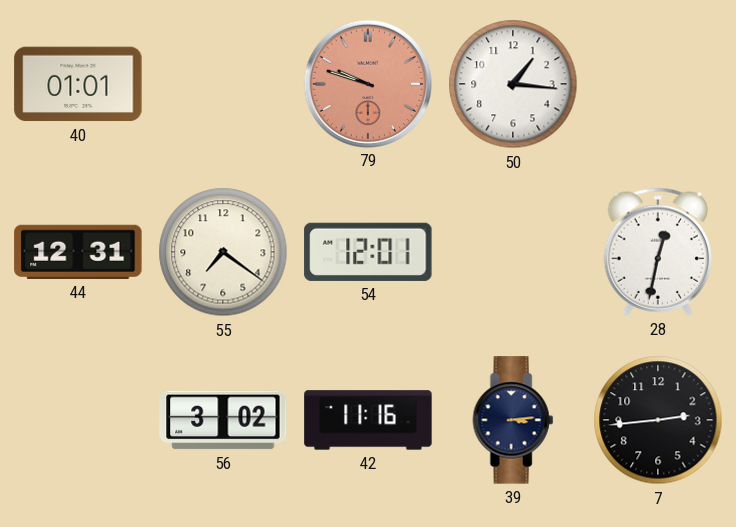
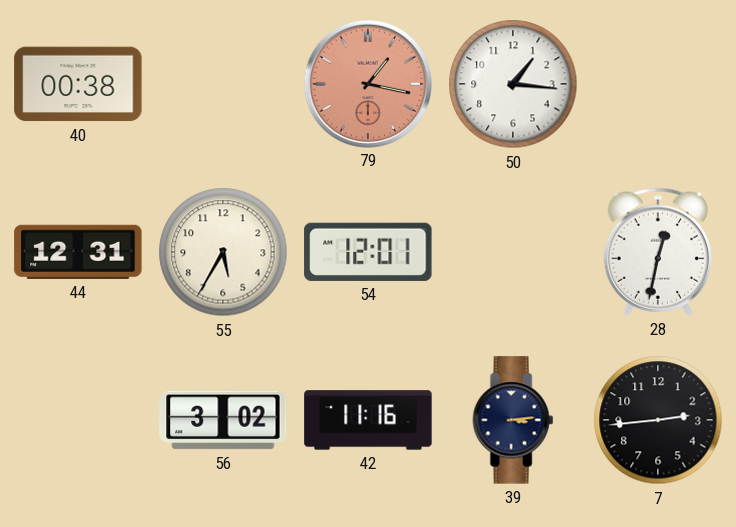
40: 01:01 -> 00:38 (78, 84)
79: 9:48 -> 1:17 (367, 83)
55: 7:21 -> 5:35 (223, 252)
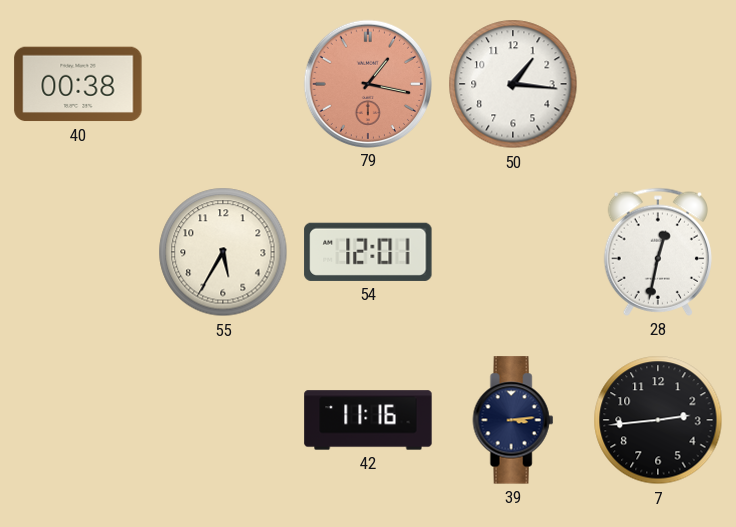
44: 12:31 -> none (78, 252)
56: 3:02 -> none (223, 420)
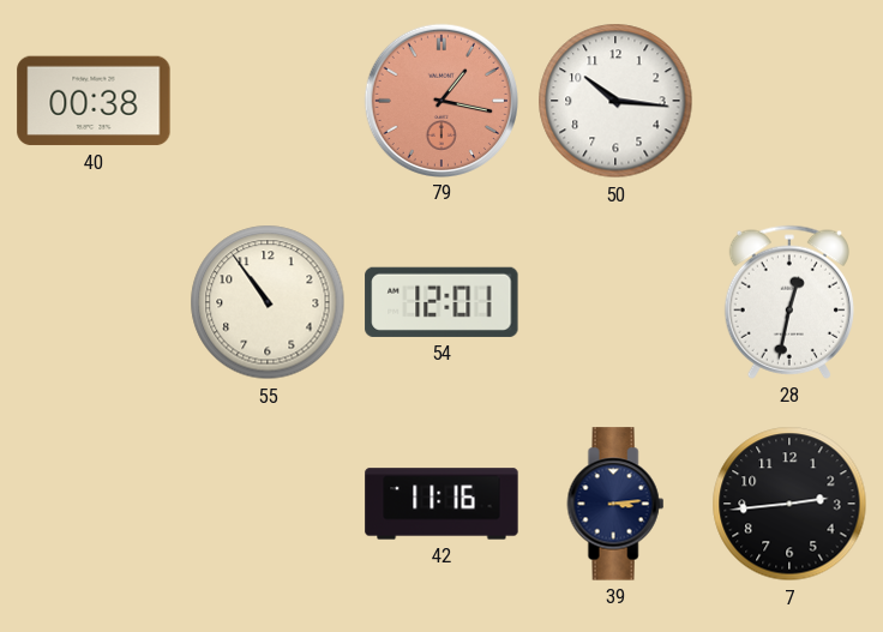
50: 1:16 -> 10:16 (615, 101)
55: 5:35 -> 10:54 (268, 302)
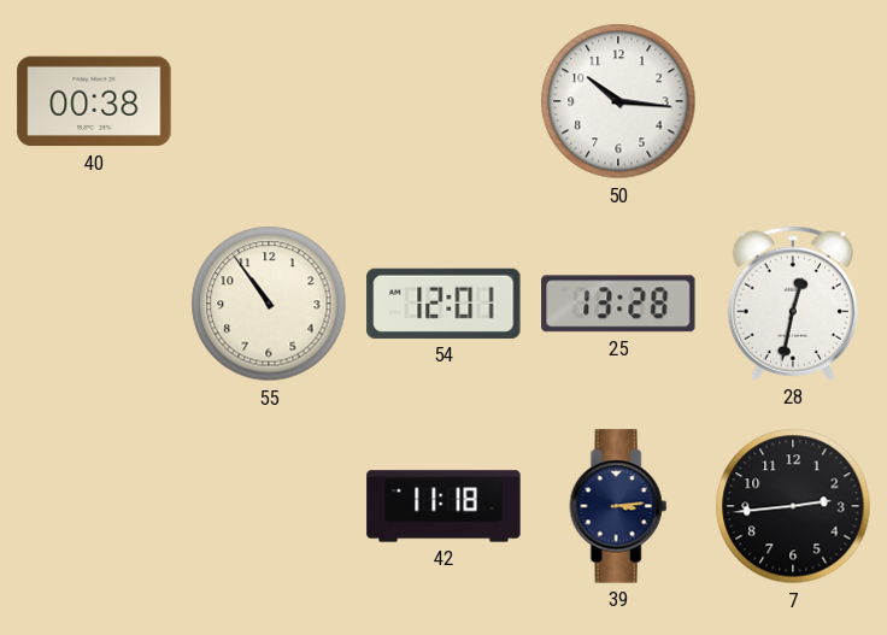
79: 1:17 -> none (440, 100)
25: none -> 13:28 (618, 304)
42: 11:16 -> 11:18 (444, 506)
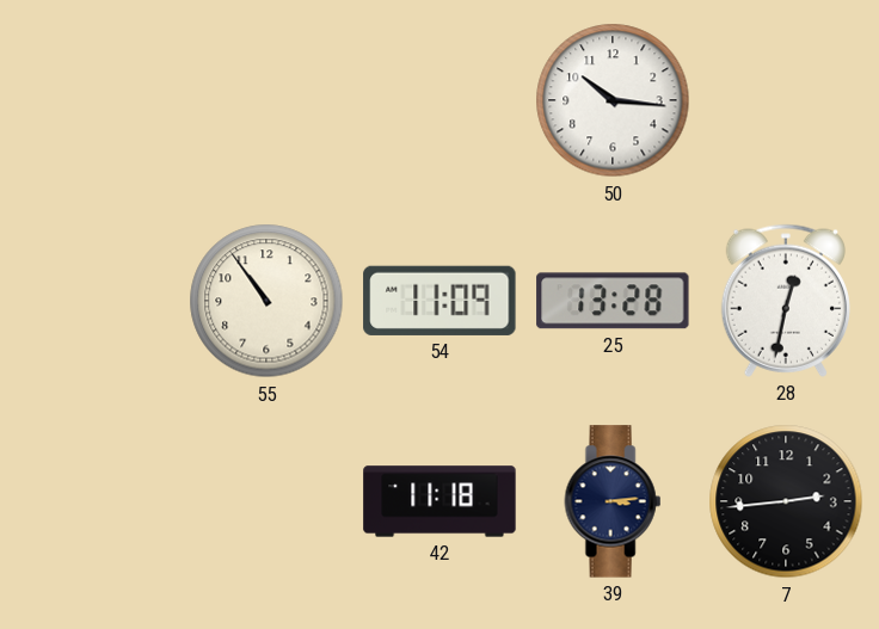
40: 00:38 -> none (94, 101)
54: 12:01 -> 11:09 (439, 301)
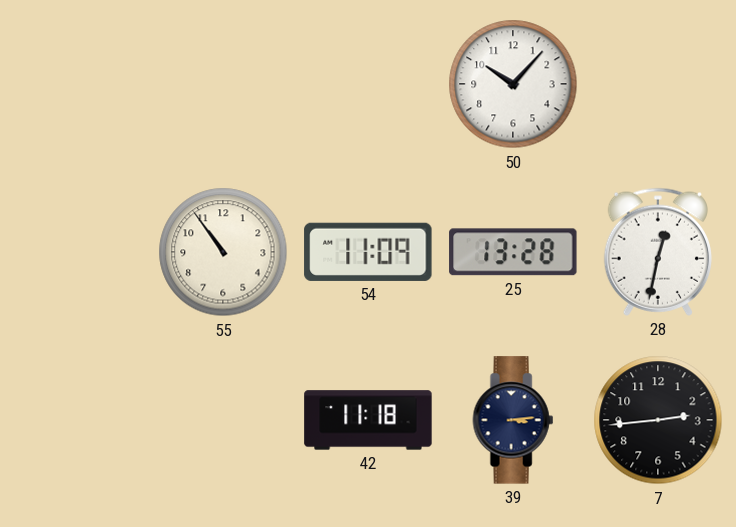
50: 10:16 -> 10:07 (513, 84)
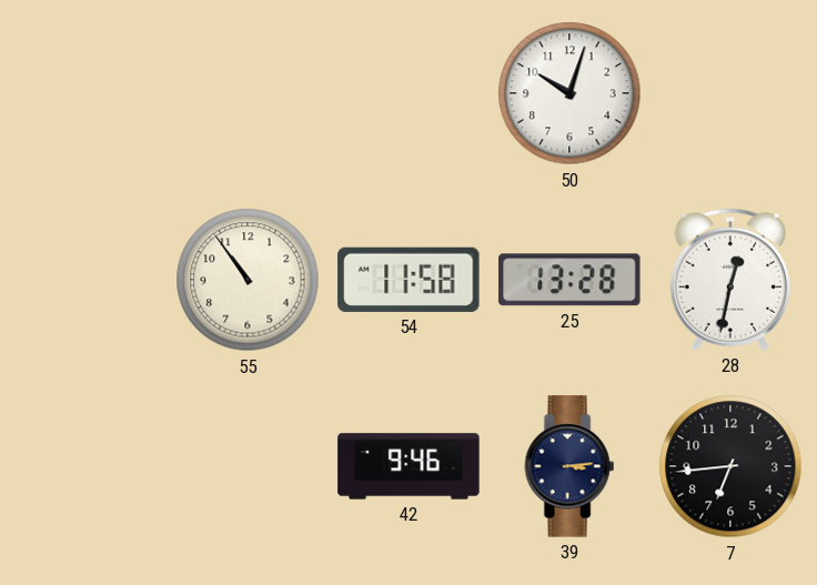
50: 10:07 -> 10:03 (569, 93)
54: 11:09 -> 11:58 (408, 280)
42: 11:18 -> 9:46 (408, 466)
7: 2:44 -> 6:44 (730, 466)
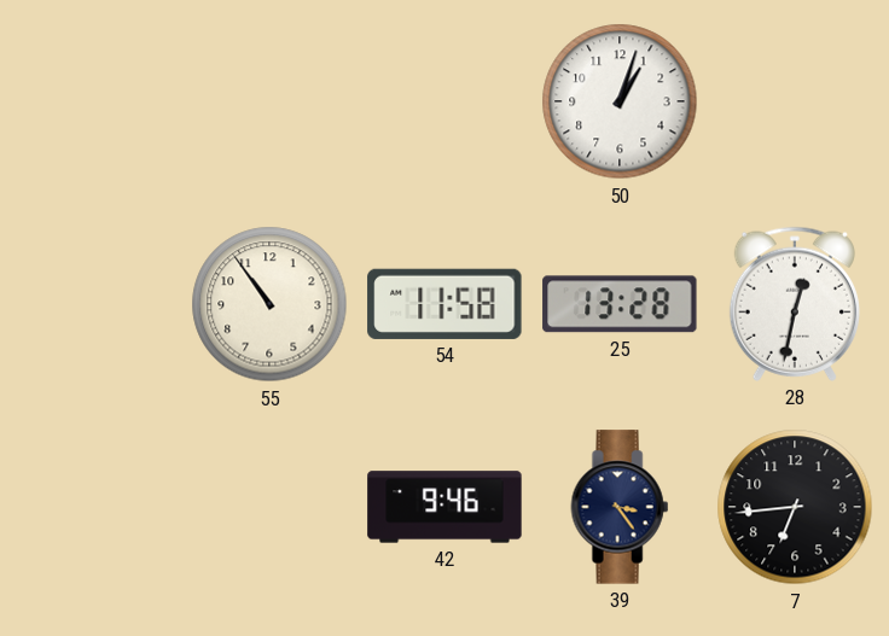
50: 10:03 -> 1:03 (620, 101)
39: 3:14 -> 3:24 (620, 507)
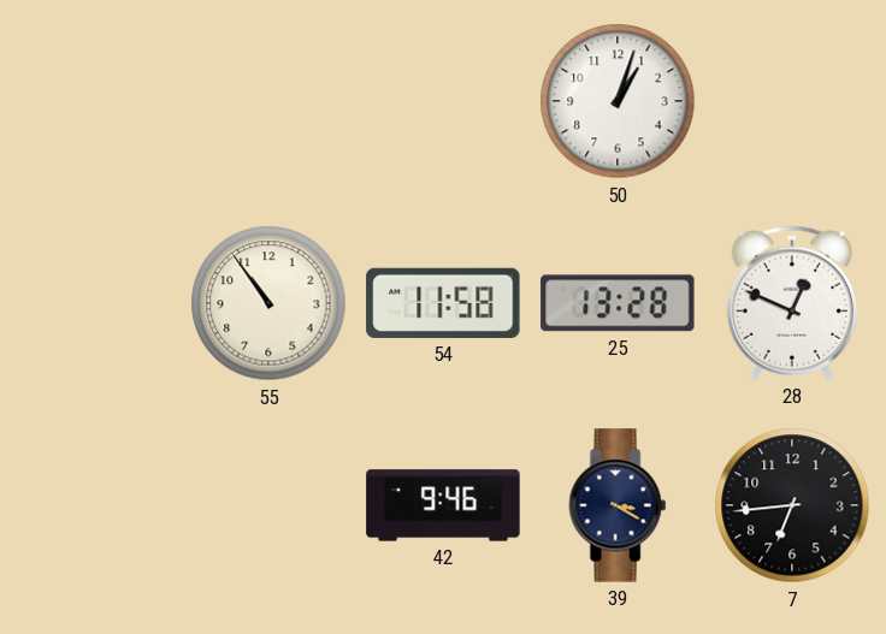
28: 12:32 -> 12:49 (792, 303)
39: 3:24 -> 3:20 (618, 505)
